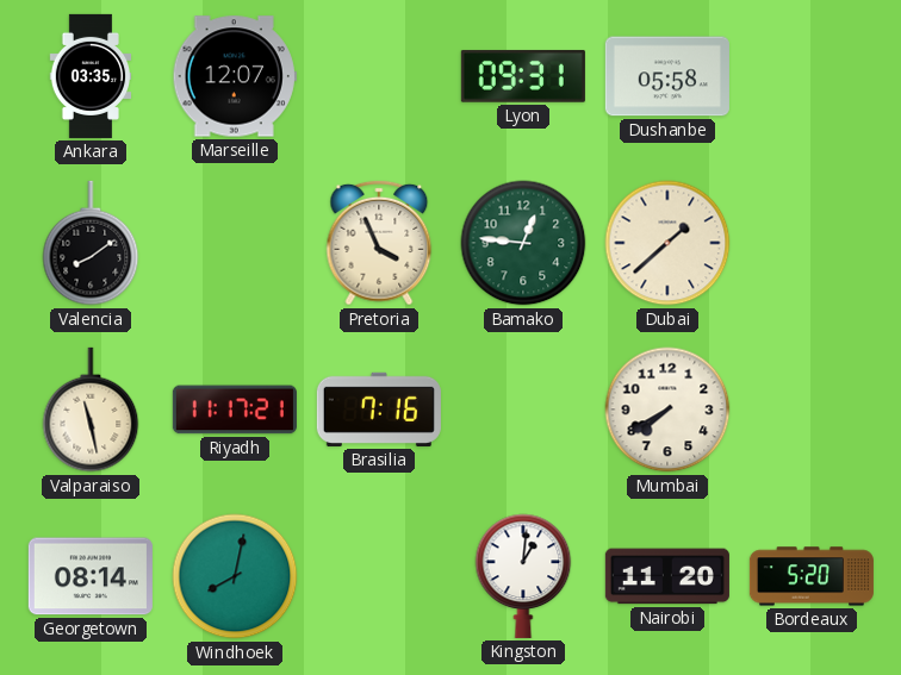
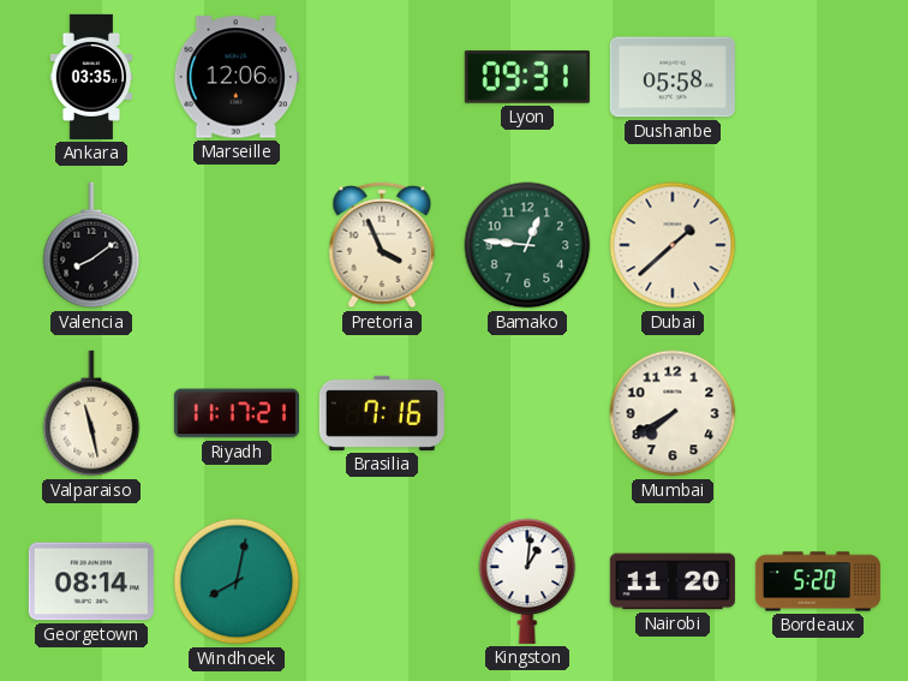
Marseille: 12:07 -> 12:06 (237, 77)
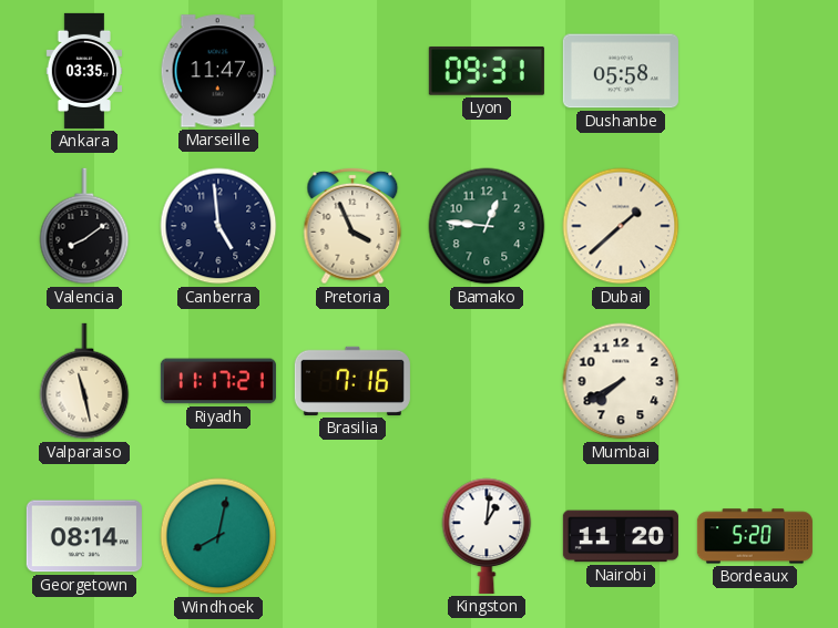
Marseille: 12:06 -> 11:47 (218, 71)
Canberra: none -> 4:59 (218, 226)
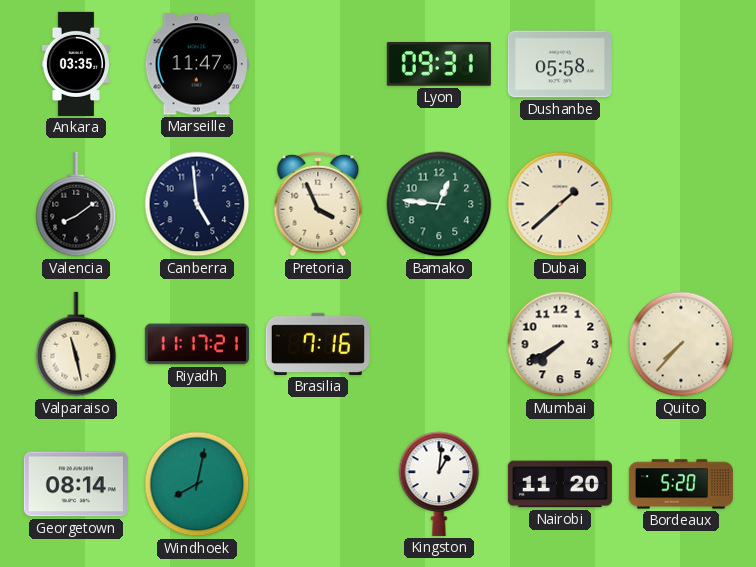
Quito: none -> 7:37 (681, 344)
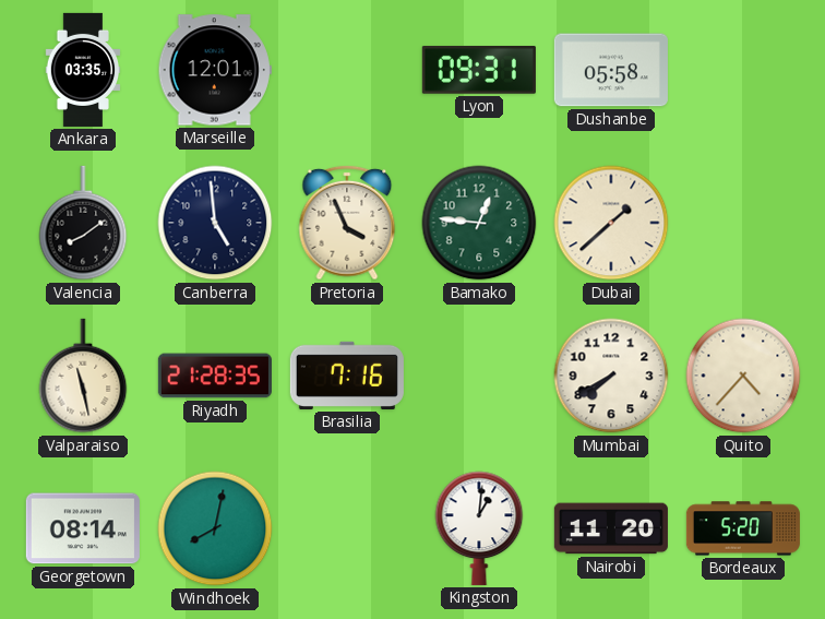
Marseille: 11:47 -> 12:01 (215, 70)
Riyadh: 11:17 -> 21:28 (215, 376)
Quito: 7:37 -> 4:37 (743, 376)
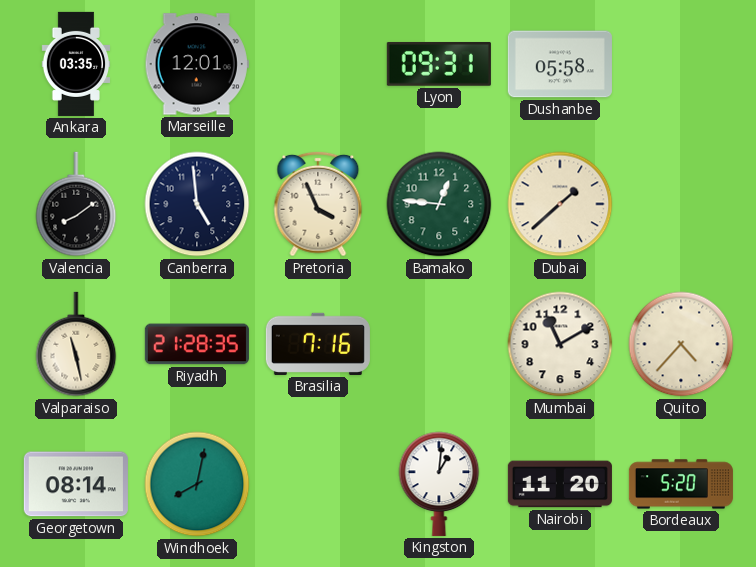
Mumbai: 7:40 -> 11:10 (560, 344)
